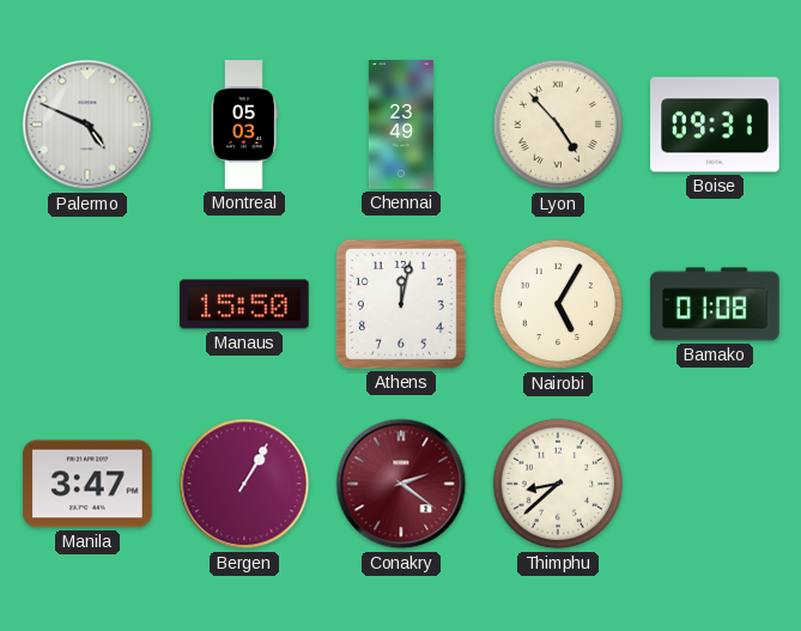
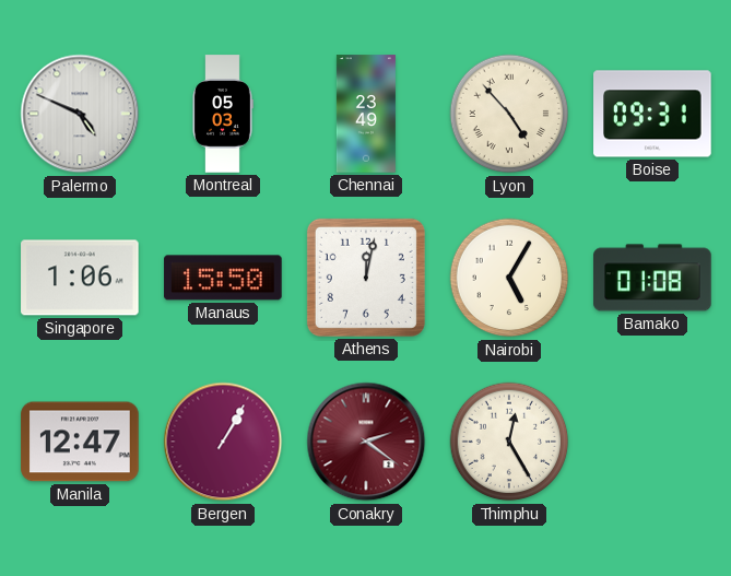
Singapore: none -> 1:06 (80, 278)
Manila: 3:47 -> 12:47 (80, 442)
Thimphu: 8:38 -> 12:25 (509, 442)
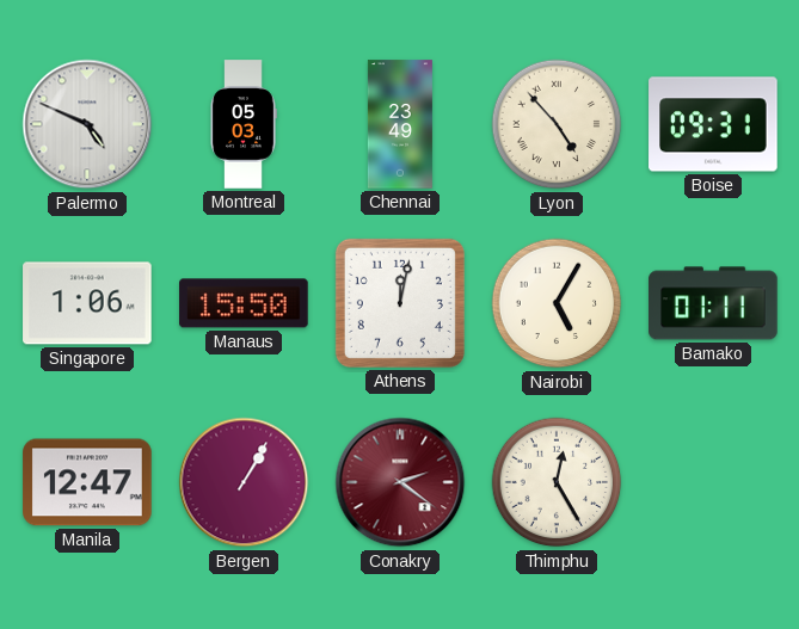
Bamako: 01:08 -> 01:11 (713, 303)
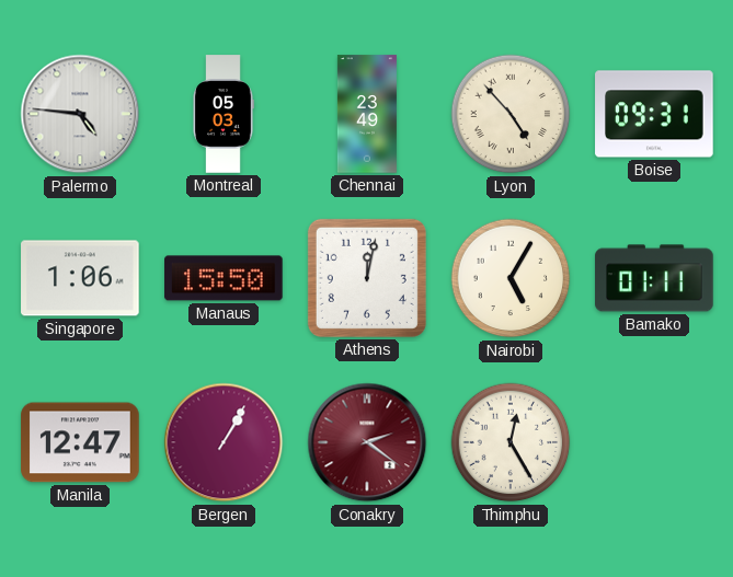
Palermo: 4:49 -> 4:46 (80, 114)
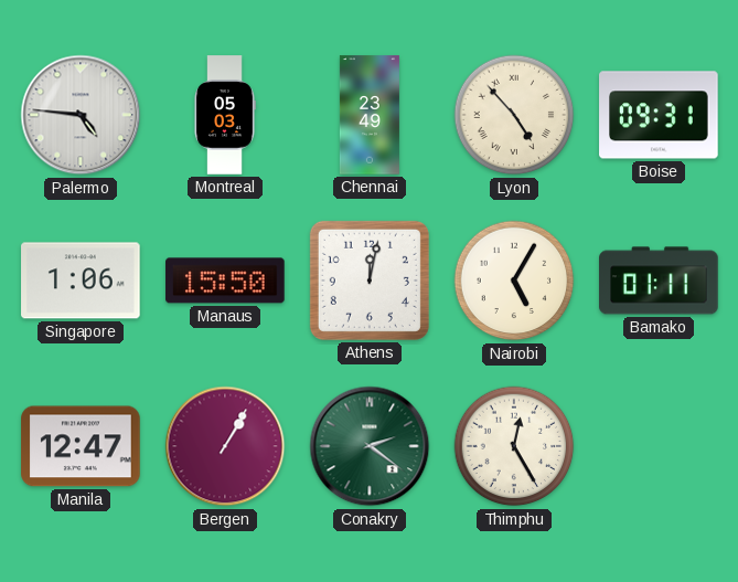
Conakry dial: burgundy -> green (370, 446)
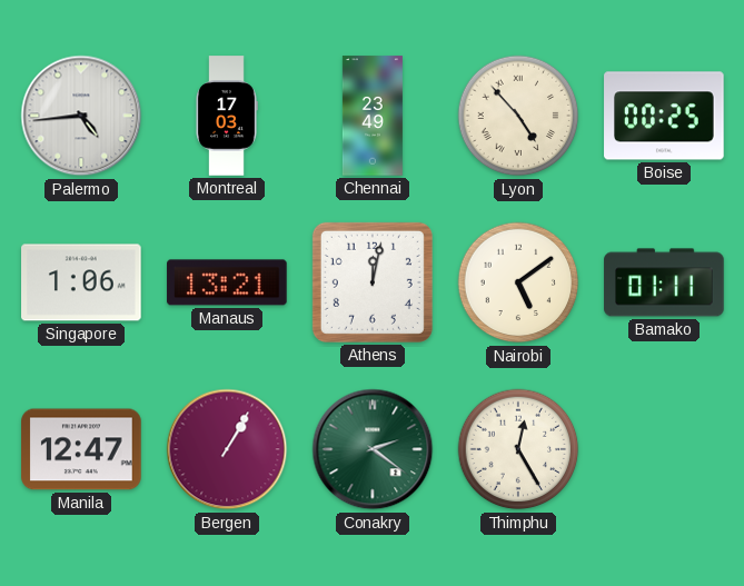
Palermo: 4:46 -> 4:44 (81, 116)
Montreal: 05:03 -> 17:03 (227, 116)
Boise: 09:31 -> 00:25 (664, 116)
Manaus: 15:50 -> 13:21 (227, 282)
Nairobi: 5:05 -> 5:09 (518, 282)
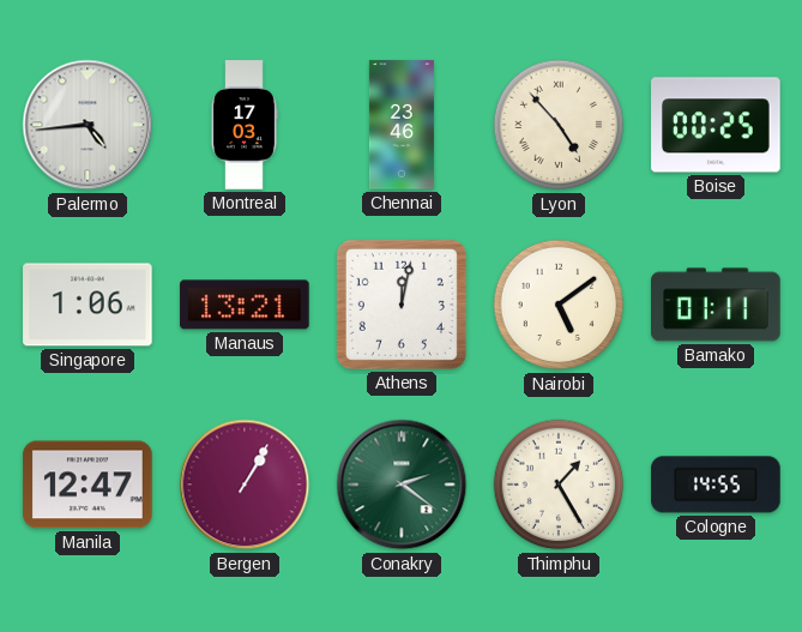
Chennai: 23:49 -> 23:46 (402, 125)
Thimphu: 12:25 -> 1:25 (559, 484)
Cologne: none -> 14:55 (716, 484)
